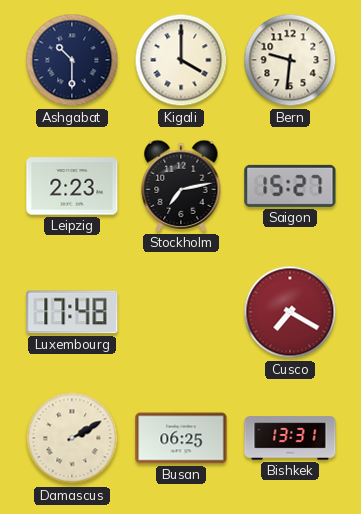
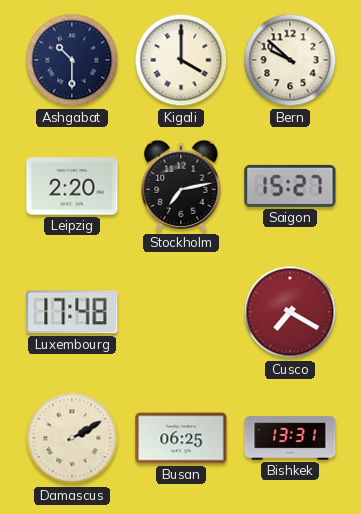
Bern: 9:31 -> 9:52 (290, 60)
Leipzig: 2:23 -> 2:20 (72, 186)
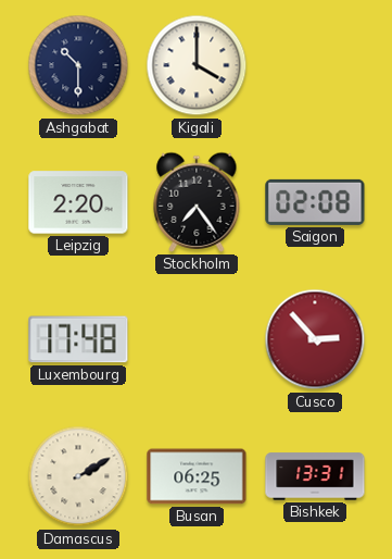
Bern: 9:52 -> none (290, 60)
Stockholm: 7:13 -> 7:24 (197, 202)
Saigon: 15:27 -> 02:08 (315, 202)
Cusco: 7:20 -> 2:53 (315, 339)
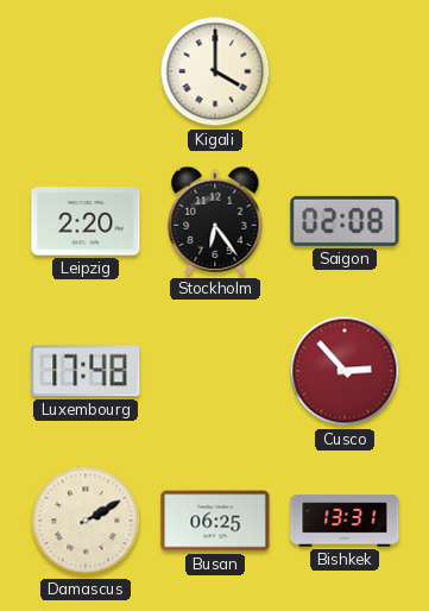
Ashgabat: 10:30 -> none (78, 65)
Stockholm: 7:24 -> 6:24 (215, 221)
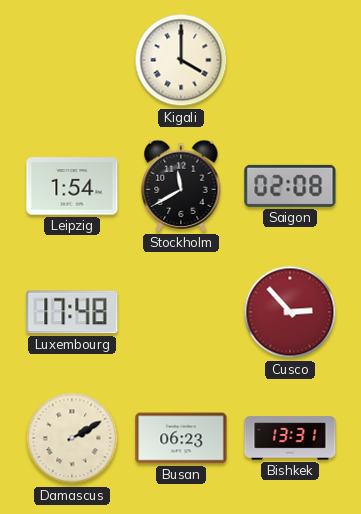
Leipzig: 2:20 -> 1:54 (72, 186)
Stockholm: 6:24 -> 11:40 (181, 186)
Busan: 06:25 -> 06:23 (181, 438)
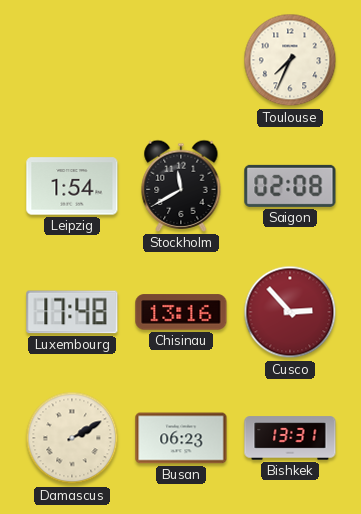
Kigali: 4:00 -> none (181, 60)
Toulouse: none -> 7:34 (290, 60)
Chisinau: none -> 13:16 (181, 312)
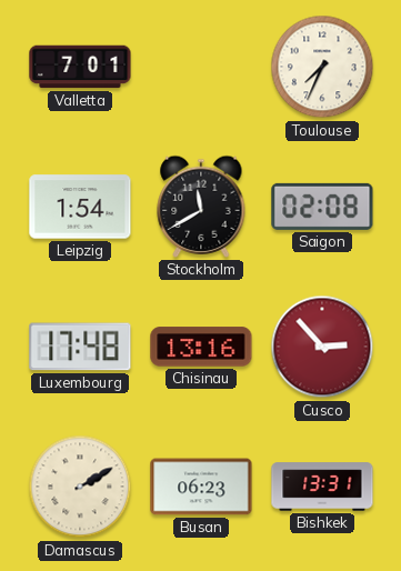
Valletta: none -> 7:01 (80, 67)
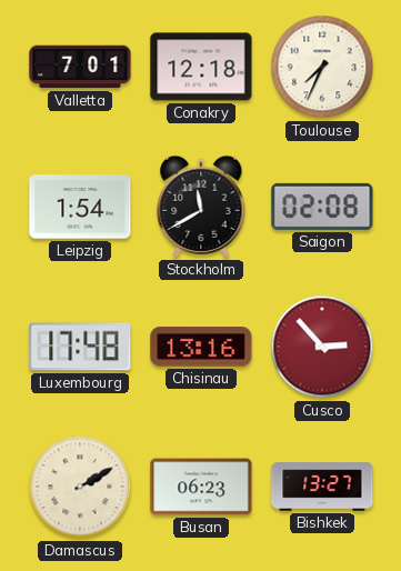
Conakry: none -> 12:18 (201, 67)
Bishkek: 13:31 -> 13:27 (322, 487)
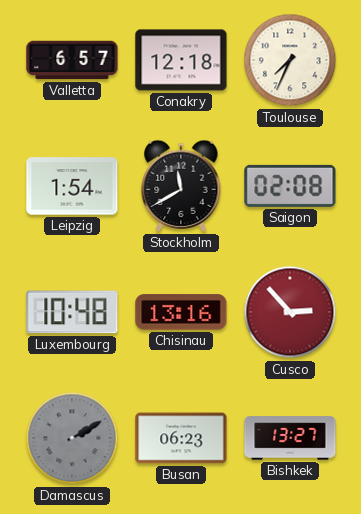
Valletta: 7:01 -> 6:57 (72, 60)
Luxembourg: 17:48 -> 10:48 (72, 312)
Damascus dial: cream -> grey (72, 438)
